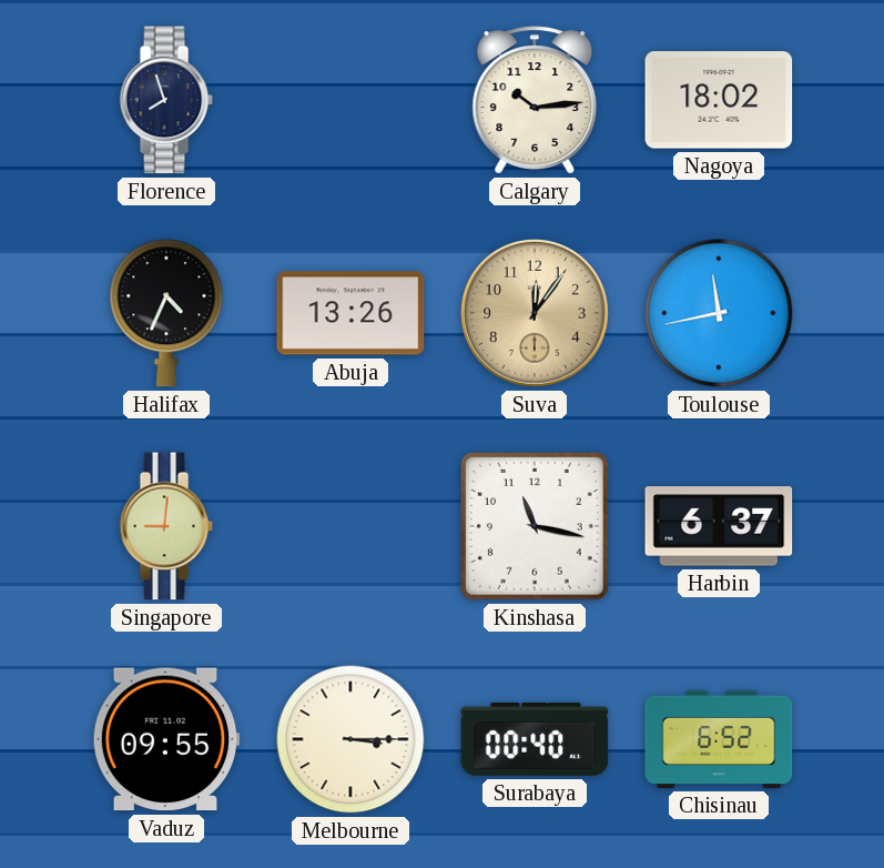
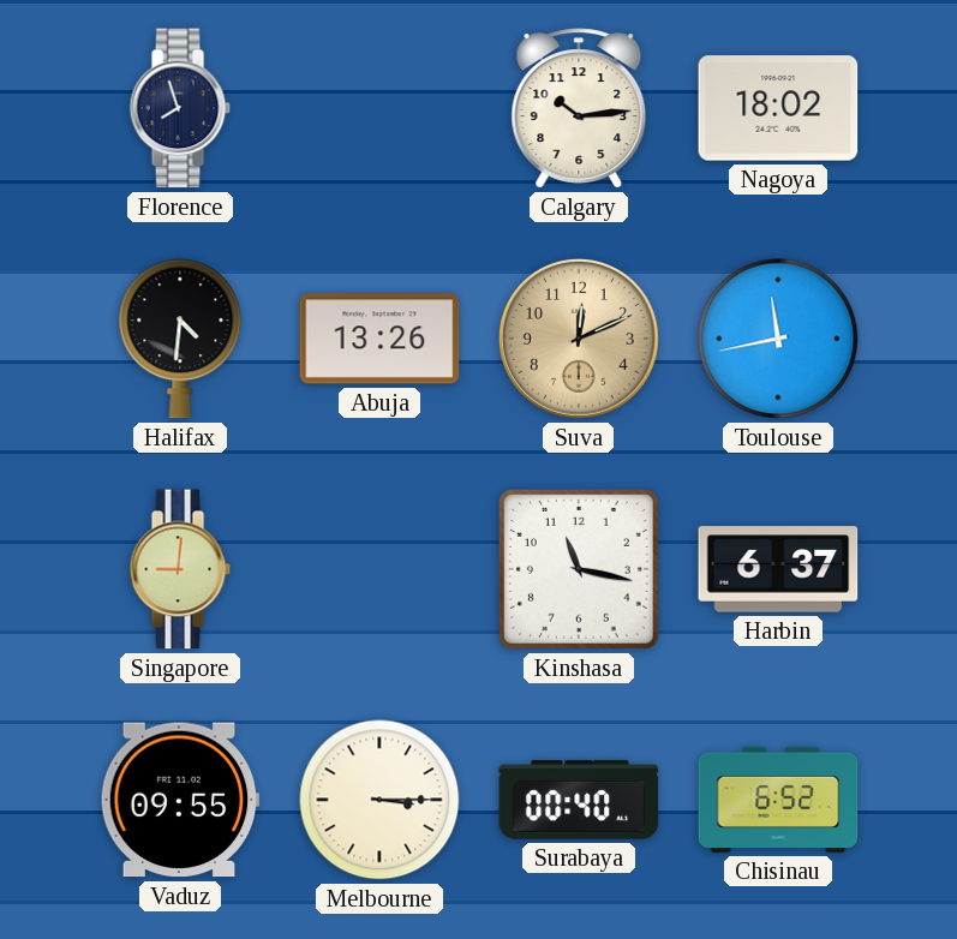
Halifax: 4:34 -> 4:31 (180, 339)
Suva: 12:06 -> 12:11 (579, 339)
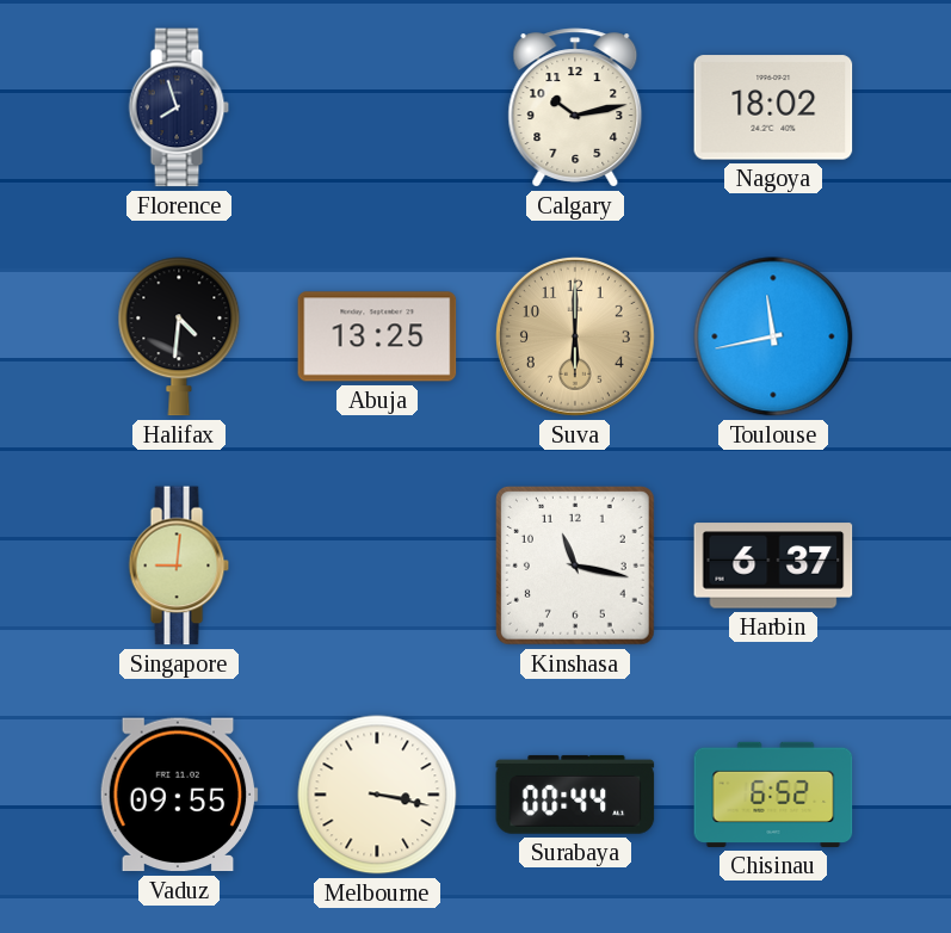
Calgary: 10:14 -> 10:13 (575, 107)
Abuja: 13:26 -> 13:25 (377, 336)
Suva: 12:11 -> 6:00 (575, 336)
Melbourne: 3:15 -> 3:17 (377, 795)
Surabaya: 00:40 -> 00:44 (575, 795)
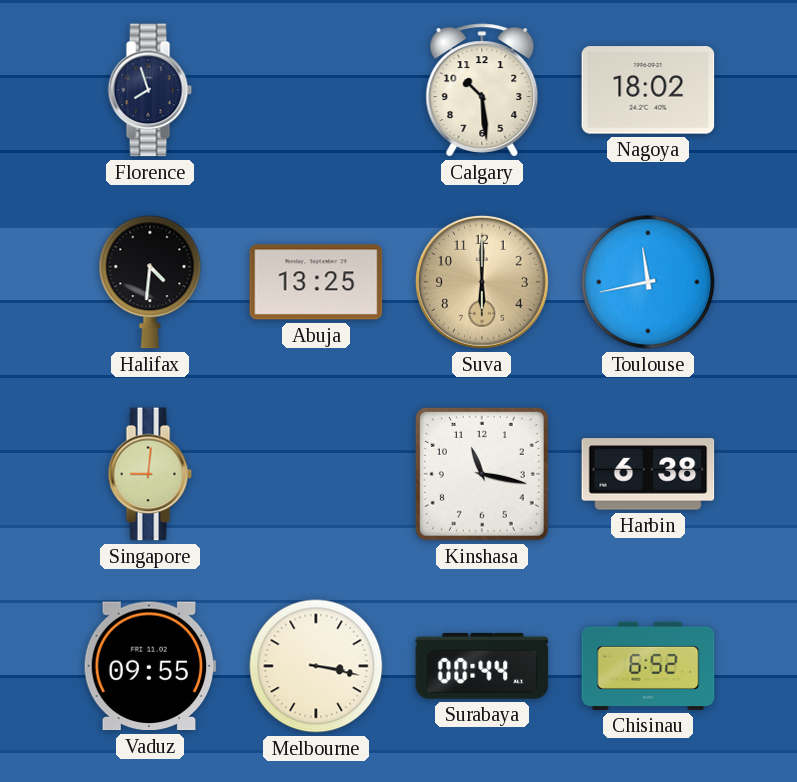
Calgary: 10:13 -> 10:29 (482, 90)
Harbin: 6:37 -> 6:38 (648, 474)
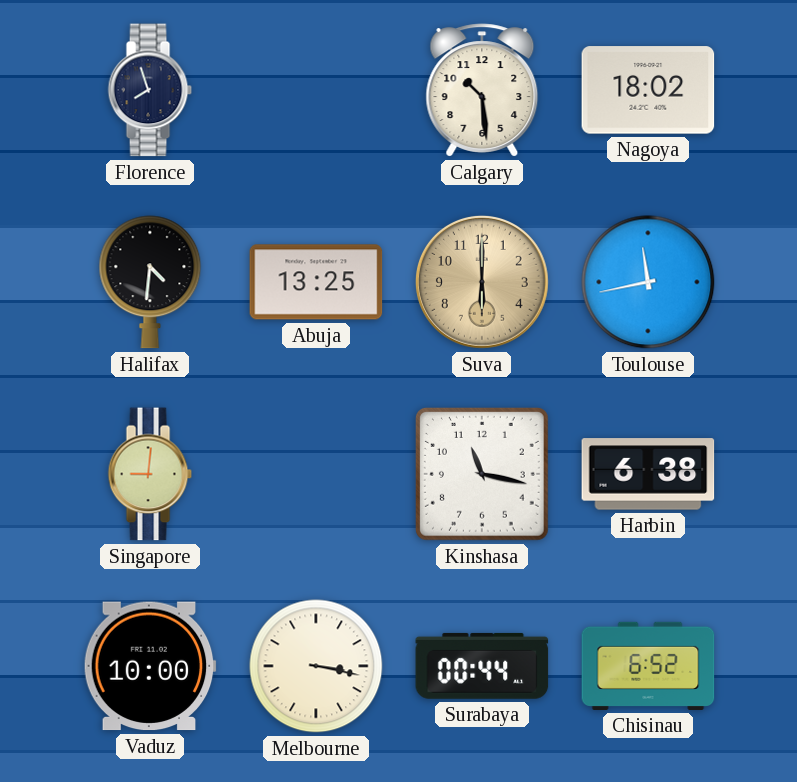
Vaduz: 09:55 -> 10:00 (150, 666)
